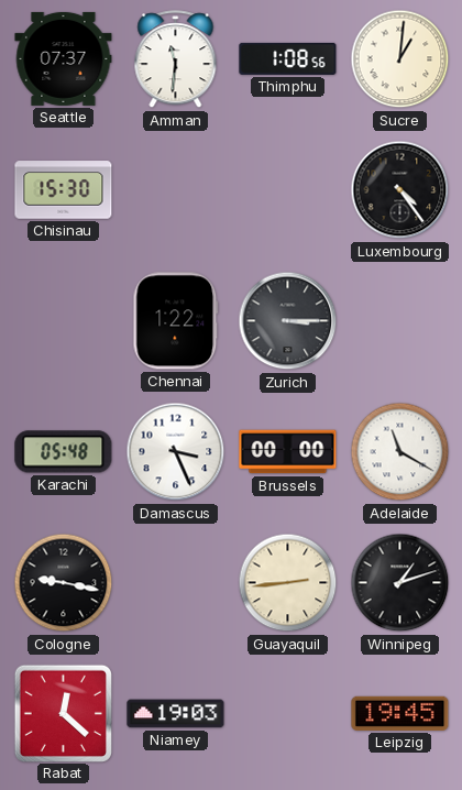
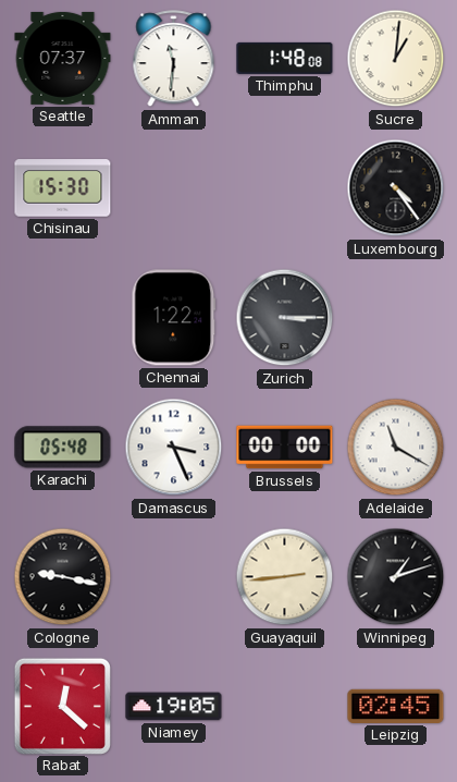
Thimphu: 1:08 -> 1:48 (285, 58)
Niamey: 19:03 -> 19:05 (174, 707)
Leipzig: 19:45 -> 02:45 (396, 706)
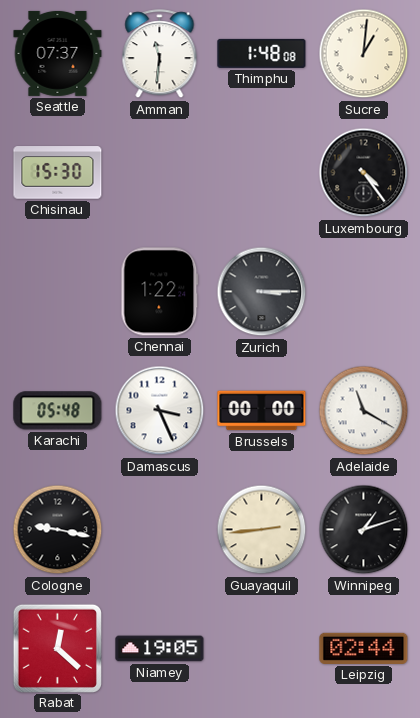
Leipzig: 02:45 -> 02:44 (364, 648)
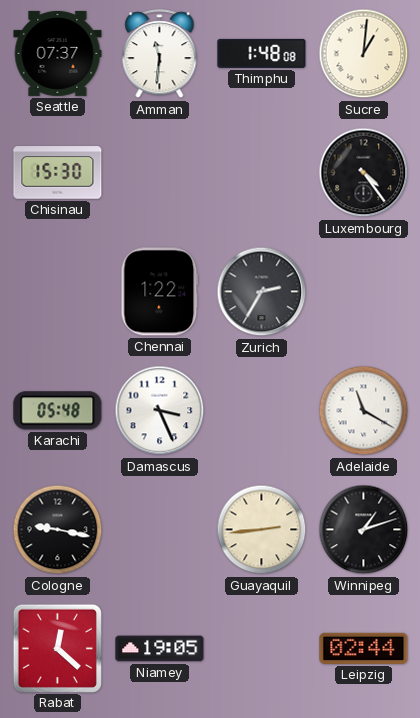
Zurich: 3:15 -> 2:35 (262, 292)
Brussels: 00:00 -> none (262, 411)
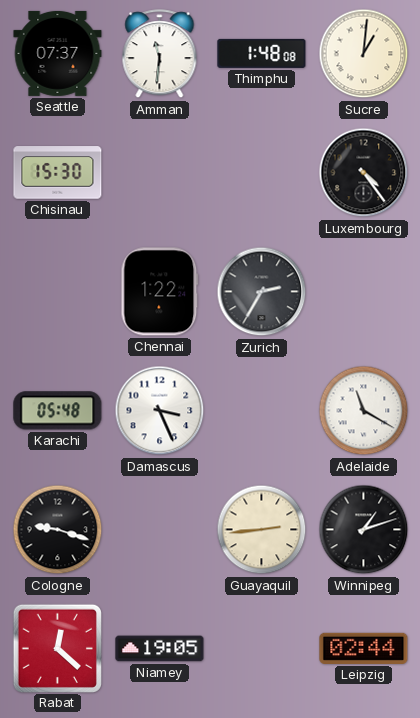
Cologne: 9:17 -> 9:18 (58, 530)
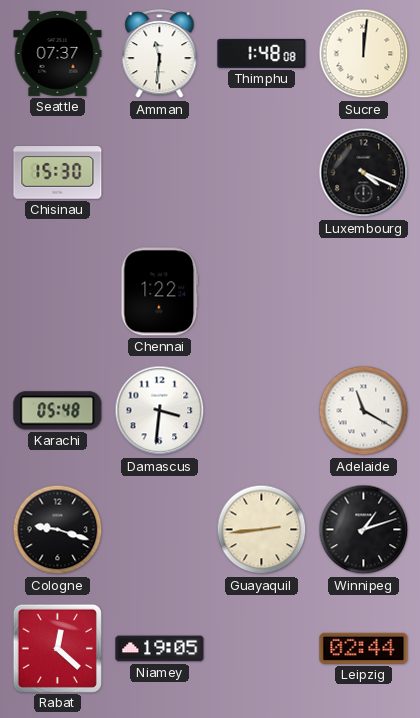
Sucre: 1:01 -> 12:01 (364, 54)
Luxembourg: 4:24 -> 4:19 (364, 173)
Zurich: 2:35 -> none (262, 292)
Damascus: 3:26 -> 3:31 (160, 411)
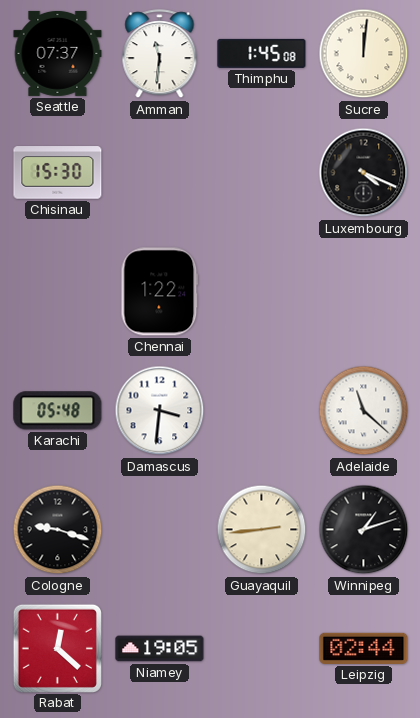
Thimphu: 1:48 -> 1:45 (262, 53)
Adelaide: 11:20 -> 11:22 (364, 411)
